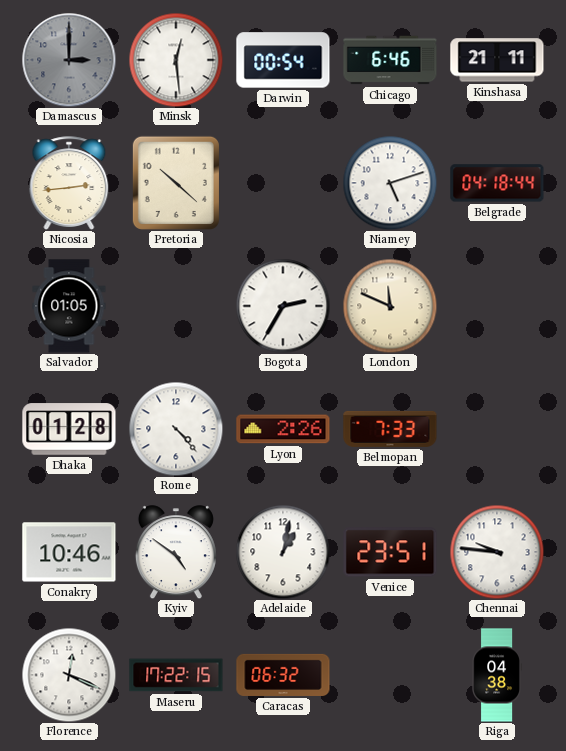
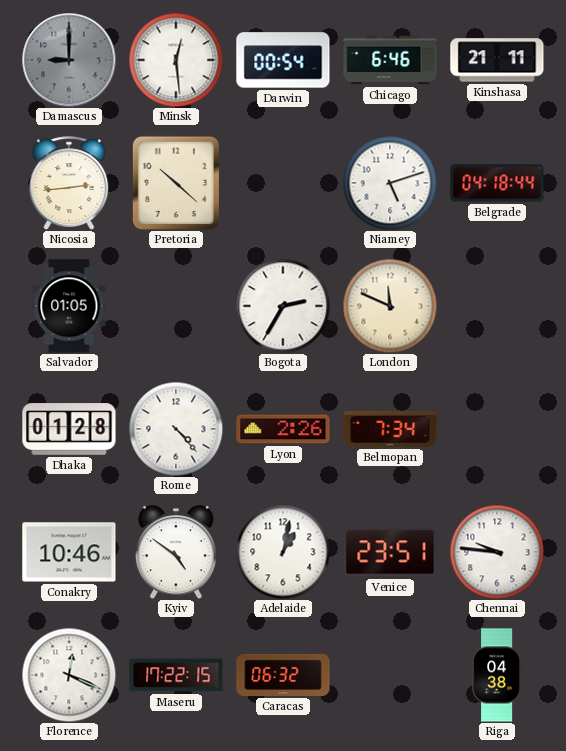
Damascus: 3:00 -> 9:00 (69, 60)
Belmopan: 7:33 -> 7:34 (390, 429)
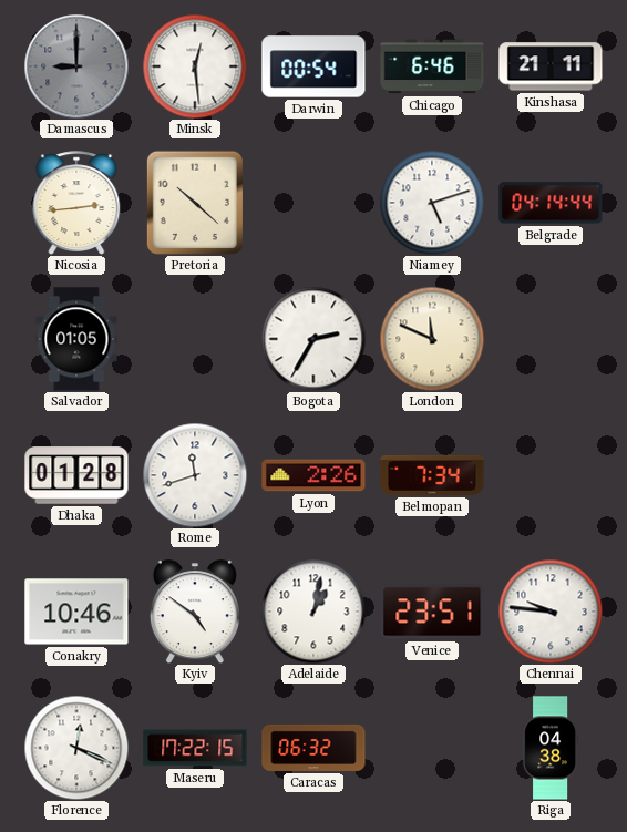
Belgrade: 04:18 -> 04:14 (551, 203)
Rome: 4:23 -> 11:42 (195, 475)
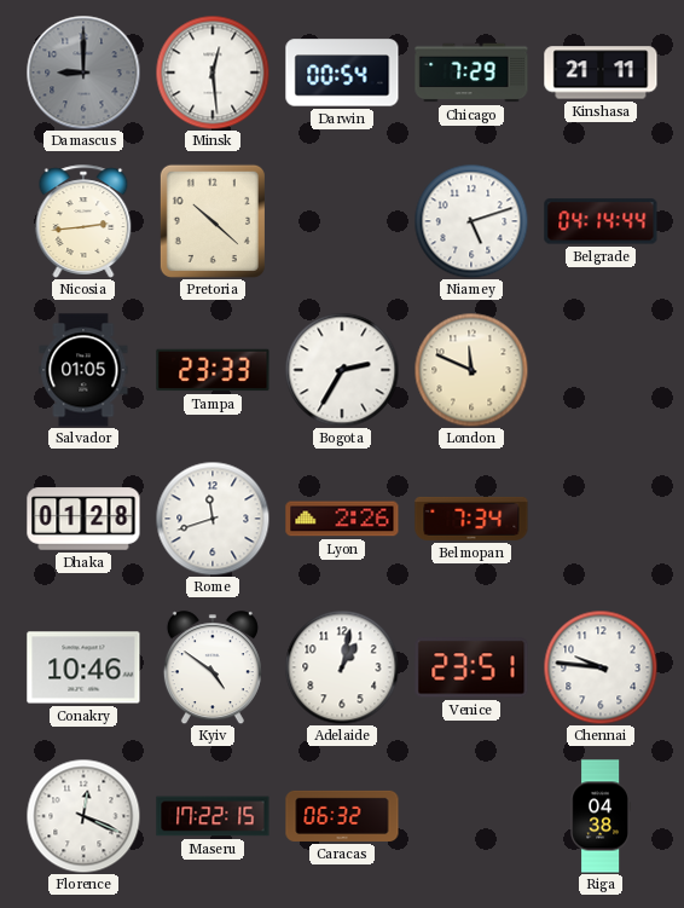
Chicago: 6:46 -> 7:29 (471, 73)
Tampa: none -> 23:33 (213, 370)
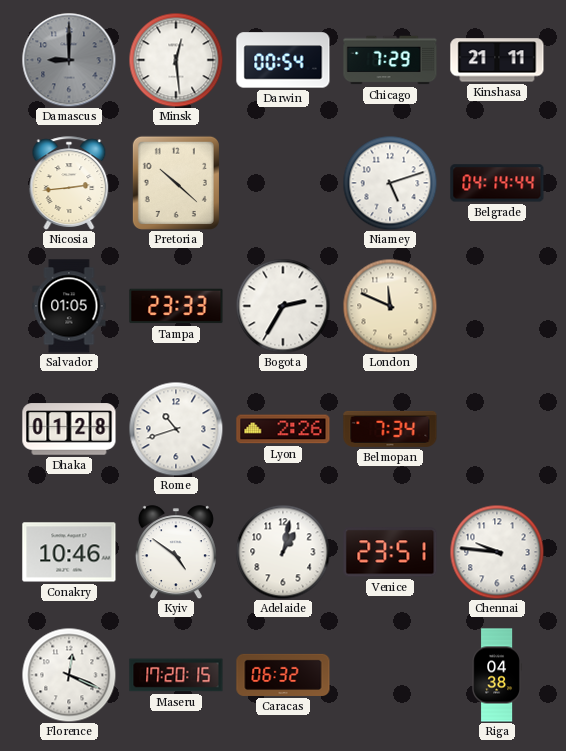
Rome: 11:42 -> 10:42 (176, 429)
Maseru: 17:22 -> 17:20 (176, 675)
